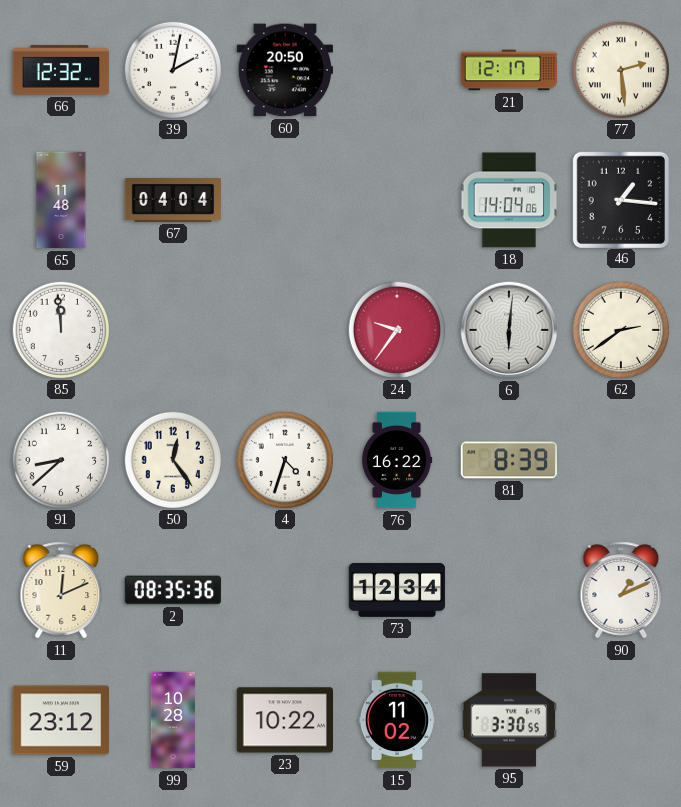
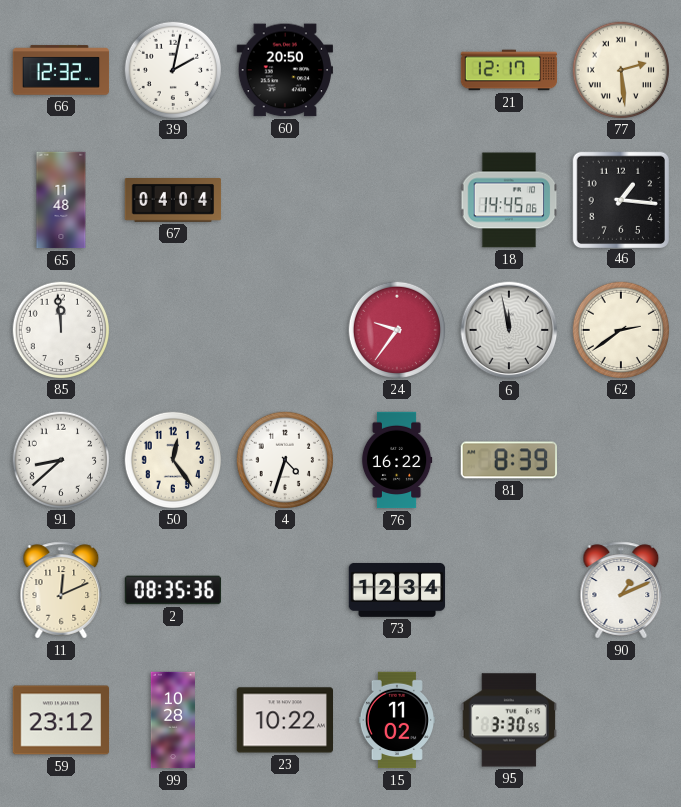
18: 14:04 -> 14:45 (509, 200)
6: 6:01 -> 11:58 (509, 330)
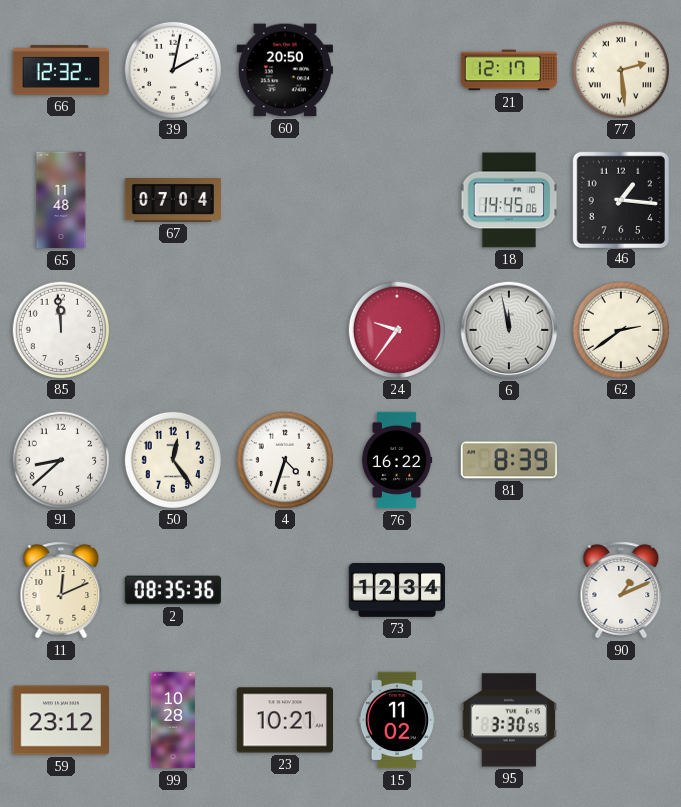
67: 04:04 -> 07:04 (173, 201)
23: 10:22 -> 10:21 (284, 720)
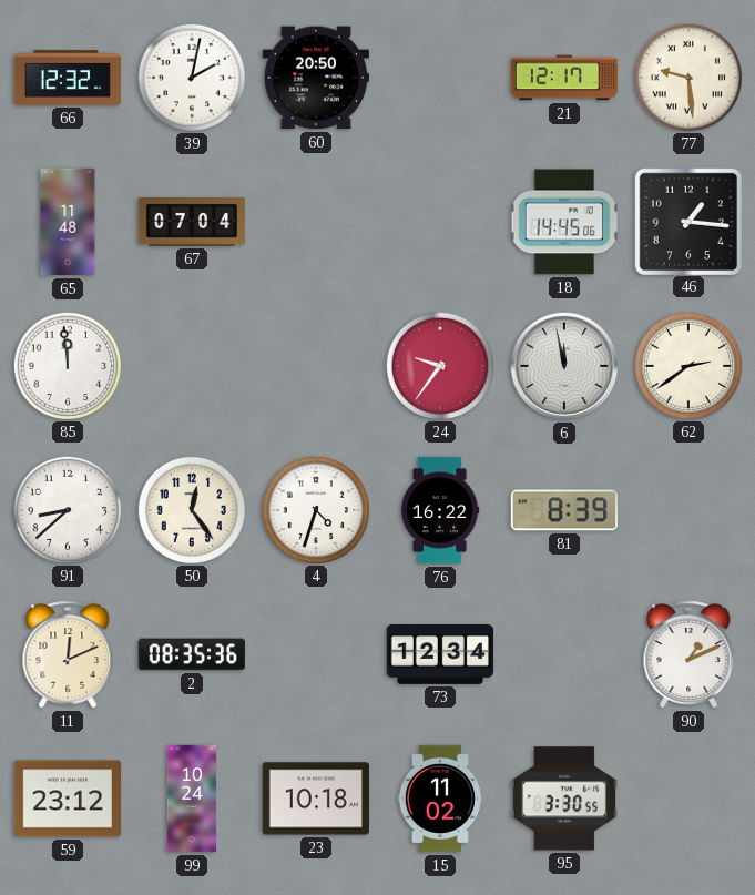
77: 2:29 -> 9:29 (687, 77)
99: 10:28 -> 10:24 (191, 799)
23: 10:21 -> 10:18 (315, 799)
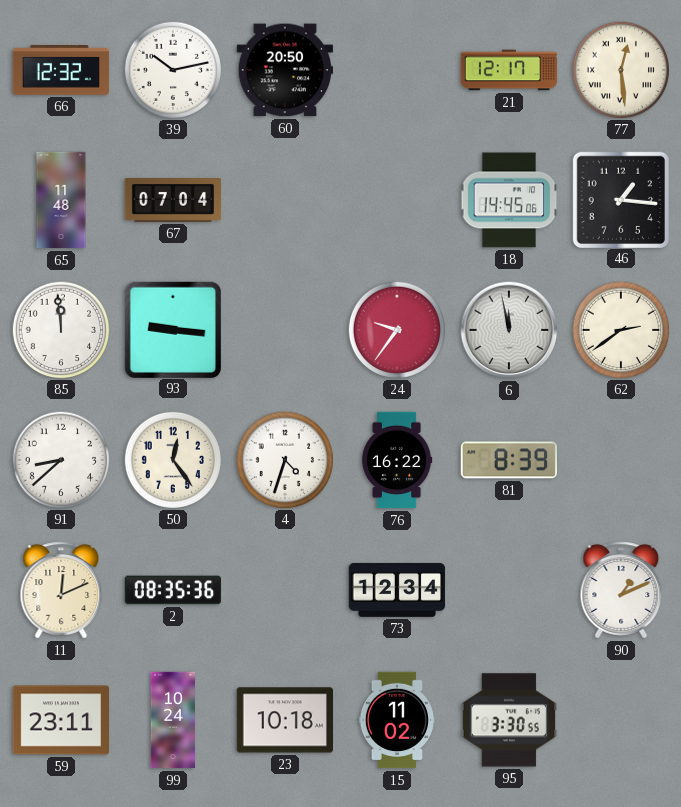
39: 2:02 -> 10:13 (172, 69)
77: 9:29 -> 12:29 (620, 69)
93: none -> 9:16 (172, 329)
59: 23:12 -> 23:11 (61, 720)
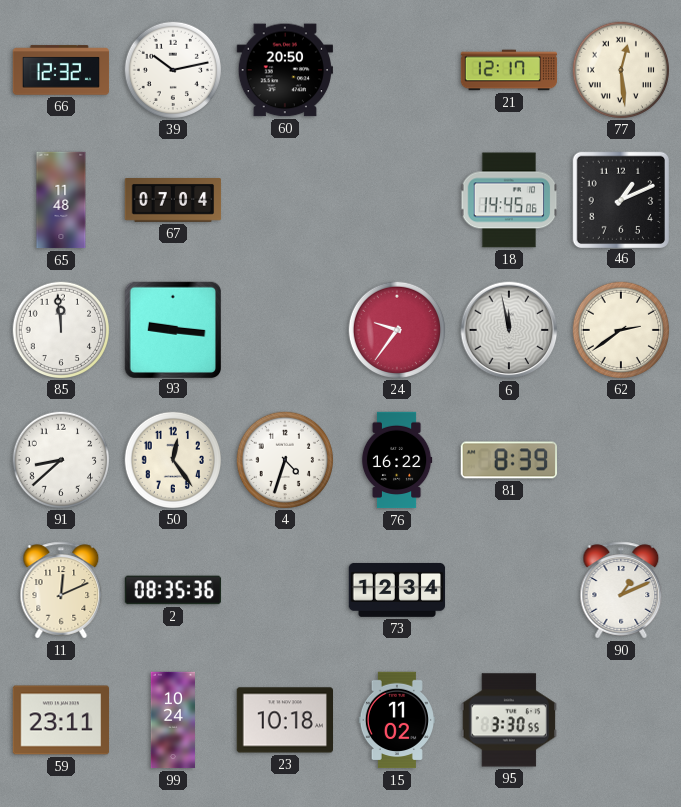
46: 1:16 -> 1:11 (620, 199)
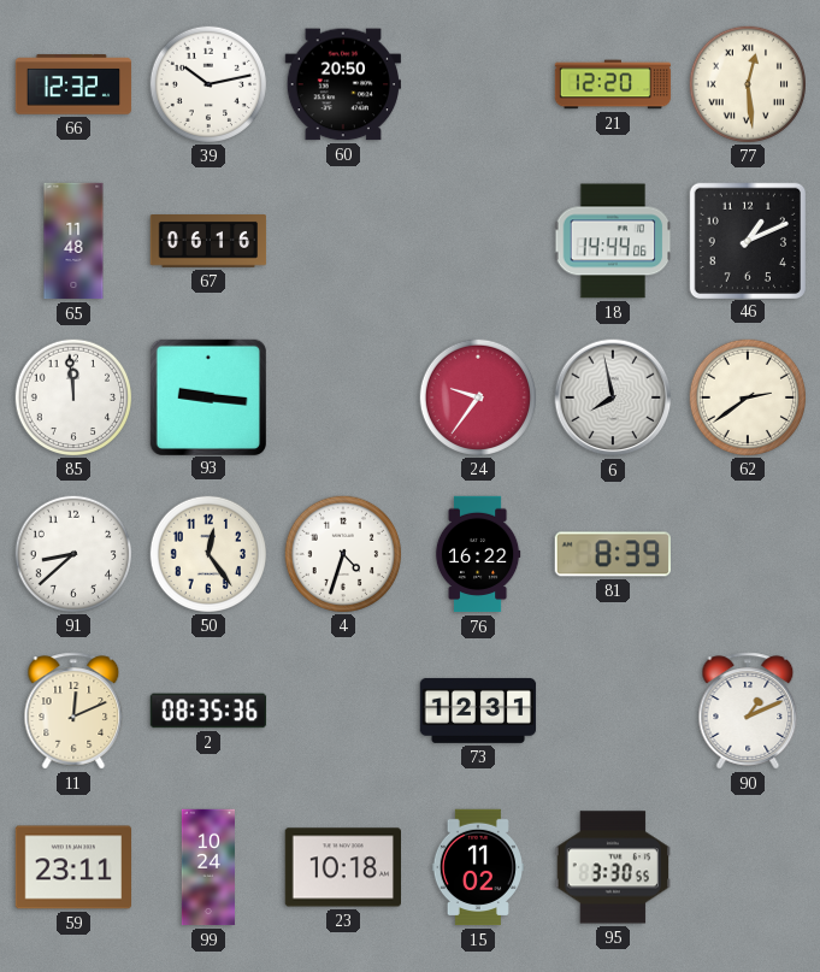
21: 12:17 -> 12:20 (613, 84)
67: 07:04 -> 06:16 (208, 242)
18: 14:45 -> 14:44 (613, 241)
6: 11:58 -> 7:58 (613, 397)
73: 12:34 -> 12:31 (478, 711)
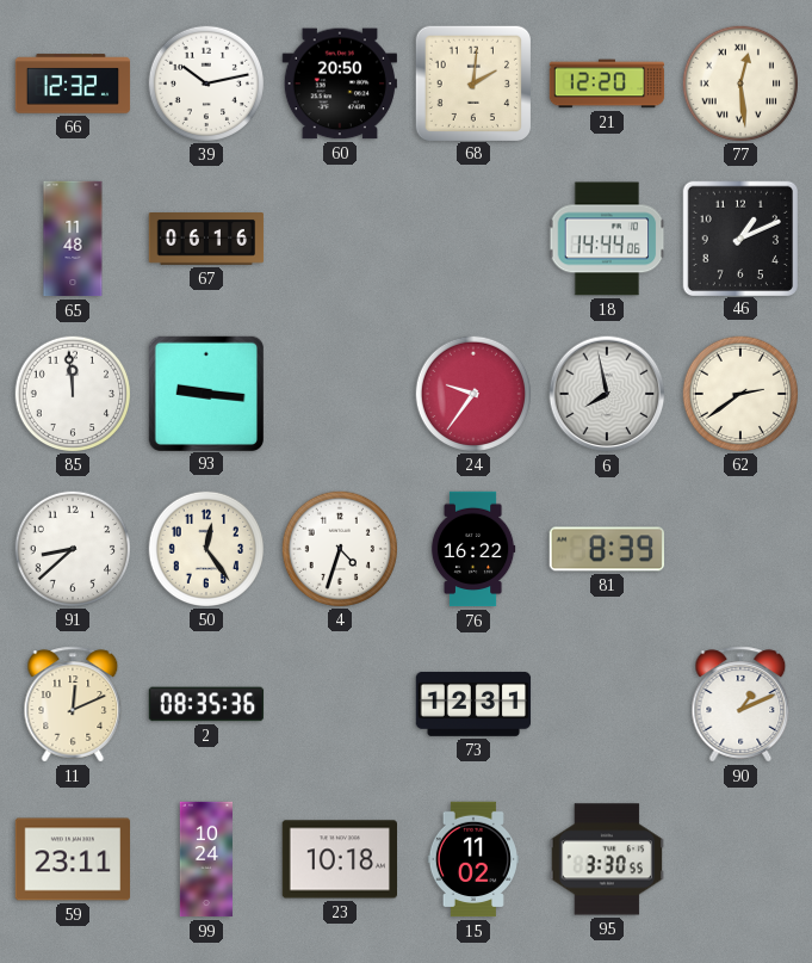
68: none -> 2:01 (472, 82)
